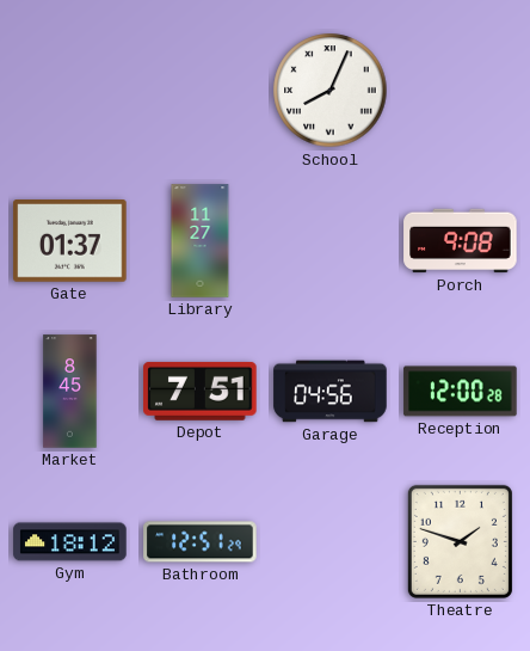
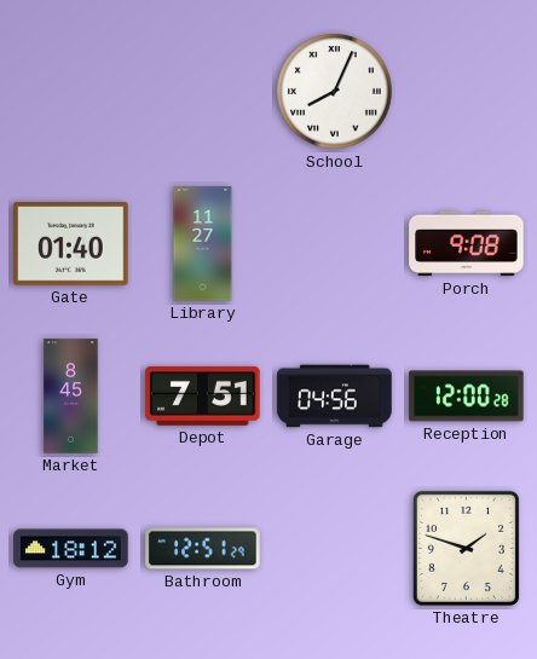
Gate: 01:37 -> 01:40 (71, 244)
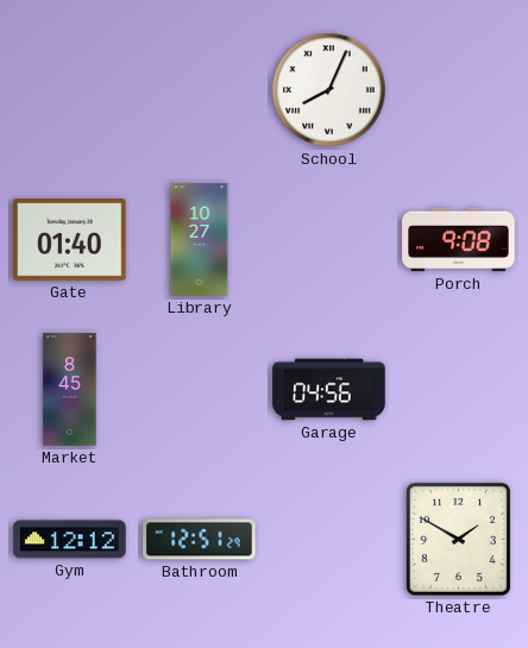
Library: 11:27 -> 10:27 (200, 240)
Depot: 7:51 -> none (203, 395)
Reception: 12:00 -> none (467, 397)
Gym: 18:12 -> 12:12 (70, 540)
Theatre: 1:48 -> 1:50 (458, 539)
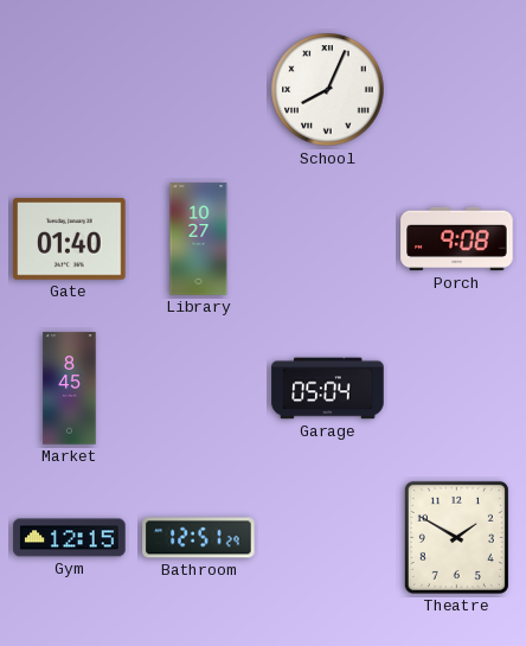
Garage: 04:56 -> 05:04 (328, 389)
Gym: 12:12 -> 12:15 (70, 538)
